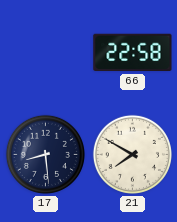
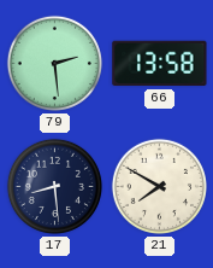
79: none -> 2:29 (54, 63)
66: 22:58 -> 13:58 (160, 64)
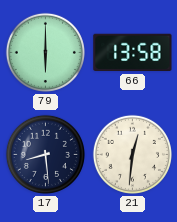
79: 2:29 -> 6:00 (45, 52)
21: 7:50 -> 12:31 (132, 154)
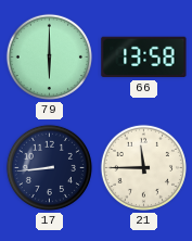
17: 8:29 -> 8:44 (49, 167)
21: 12:31 -> 11:45 (143, 167)
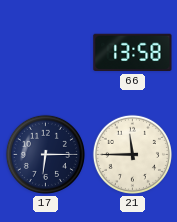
79: 6:00 -> none (49, 56)
17: 8:44 -> 6:15 (45, 154)
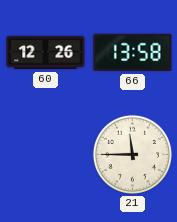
60: none -> 12:26 (46, 53)
17: 6:15 -> none (45, 154)
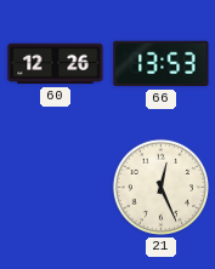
66: 13:58 -> 13:53 (162, 64)
21: 11:45 -> 12:26 (160, 187)
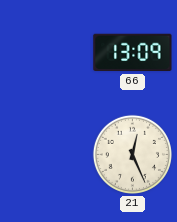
60: 12:26 -> none (56, 64)
66: 13:53 -> 13:09 (133, 53)
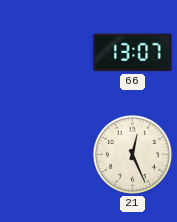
66: 13:09 -> 13:07 (133, 53)
